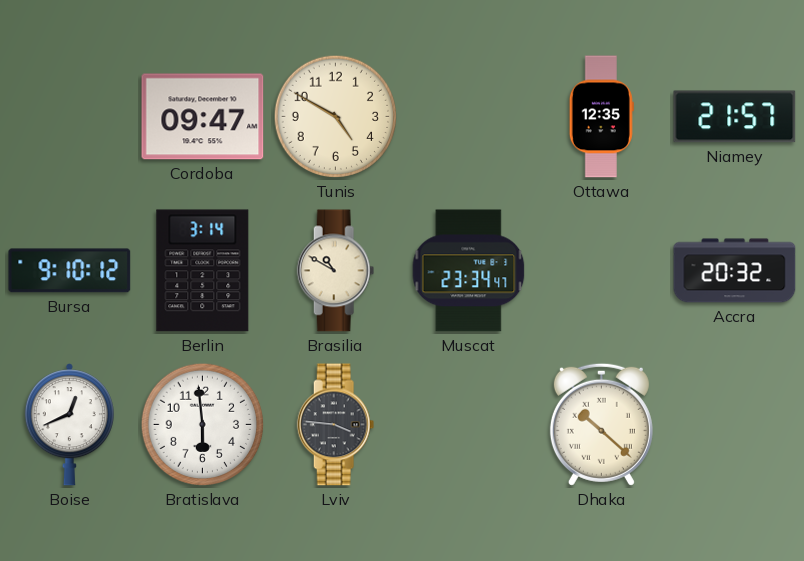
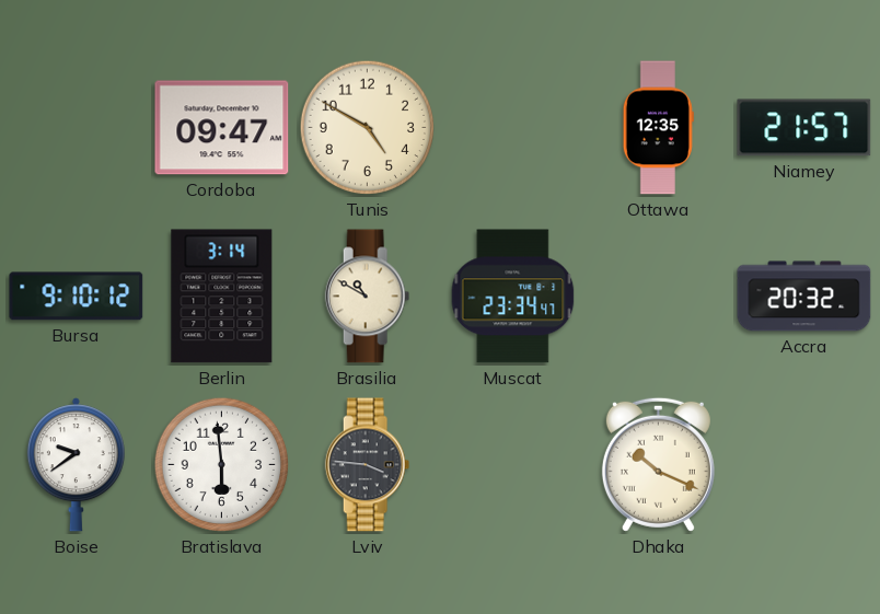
Boise: 12:41 -> 9:39 (76, 465)
Dhaka: 10:22 -> 10:19 (658, 464)
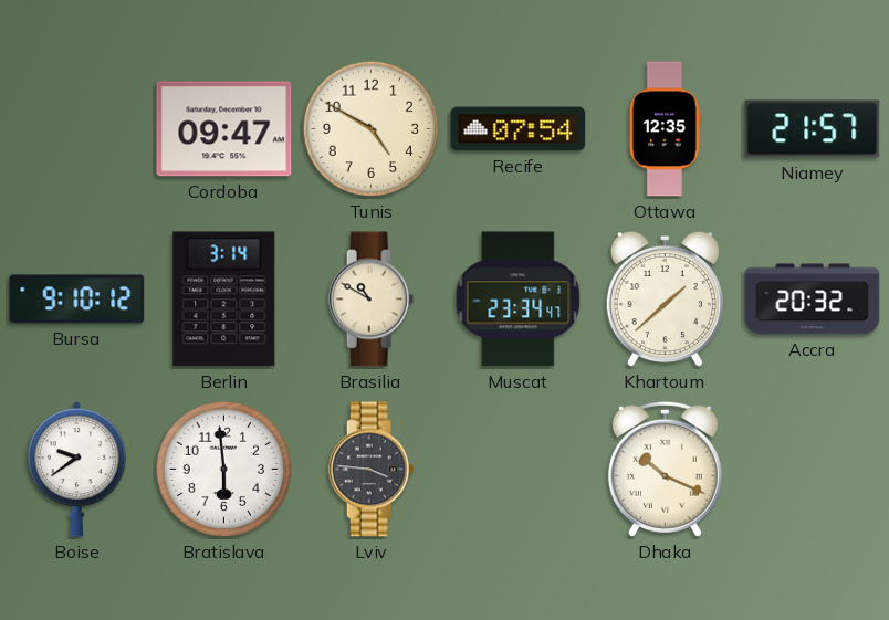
Recife: none -> 07:54 (519, 129)
Khartoum: none -> 1:38 (665, 300)
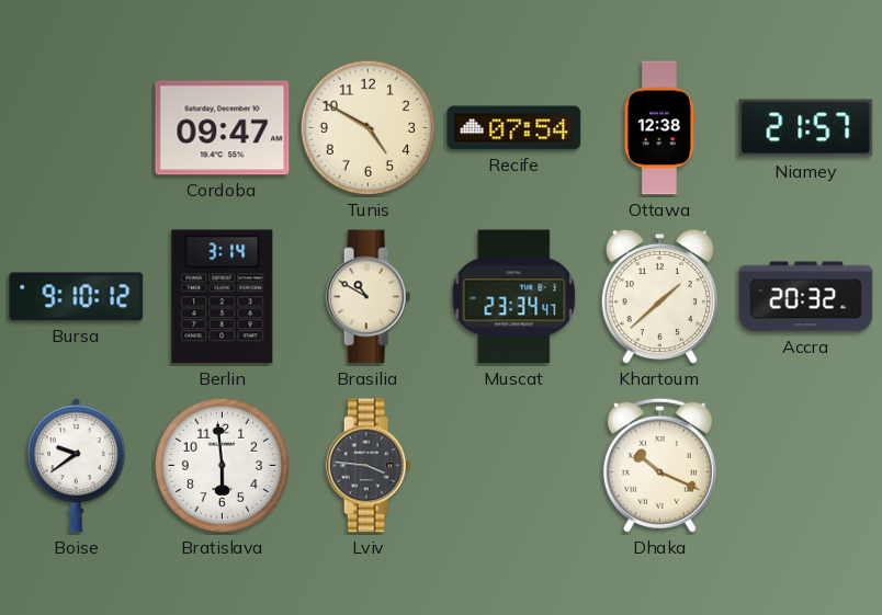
Ottawa: 12:35 -> 12:38 (659, 128)
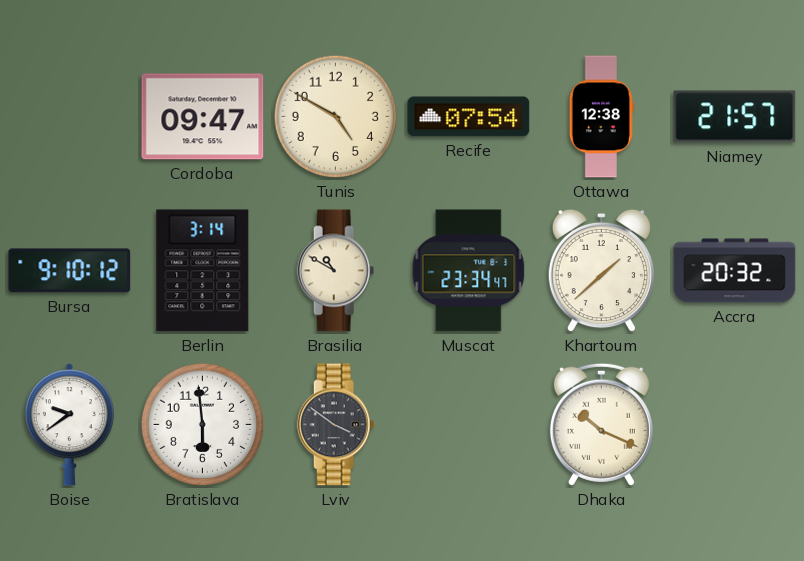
Lviv: 3:46 -> 3:51 (336, 425)
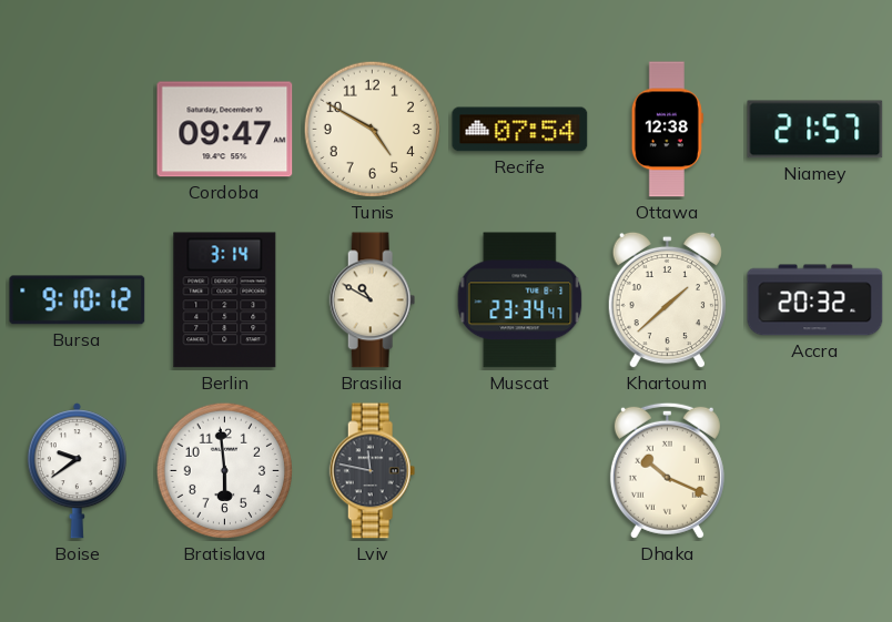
Lviv: 3:51 -> 11:47 (373, 471)
